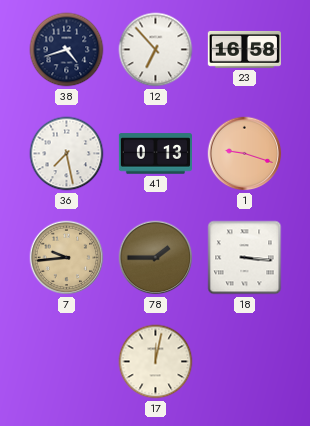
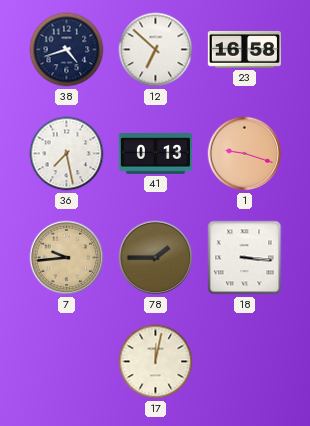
12: 6:53 -> 6:52 (156, 50)
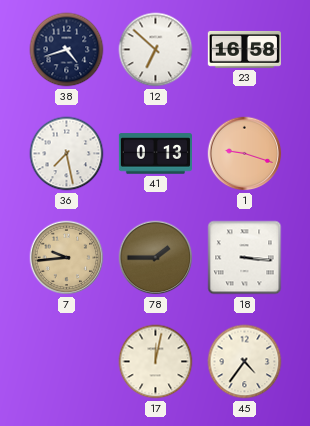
45: none -> 4:36 (245, 362)
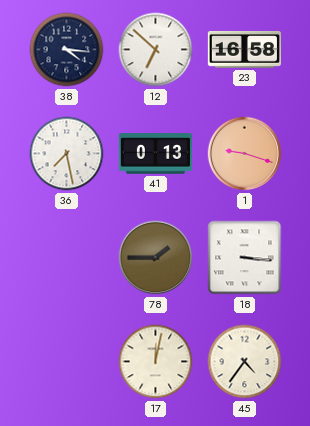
38: 4:42 -> 4:16 (67, 50)
7: 9:44 -> none (67, 258)
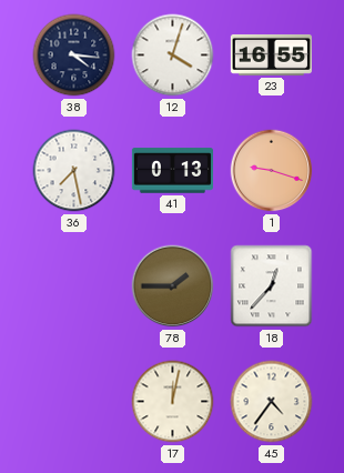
12: 6:52 -> 4:03 (173, 56)
23: 16:58 -> 16:55 (271, 54)
18: 3:16 -> 12:37 (272, 286)
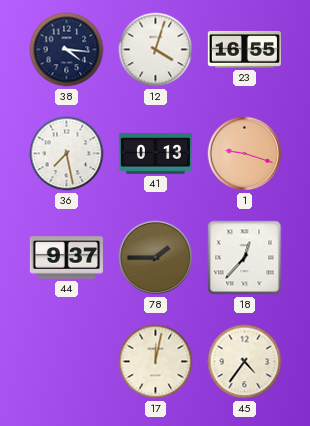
44: none -> 9:37 (66, 258)
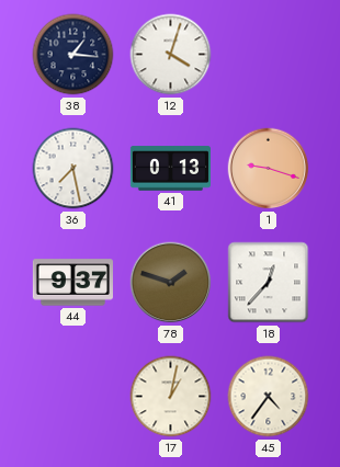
38: 4:16 -> 1:16 (73, 55)
23: 16:55 -> none (244, 49)
78: 1:45 -> 1:48 (171, 283)
17: 12:02 -> 1:02 (171, 397)
